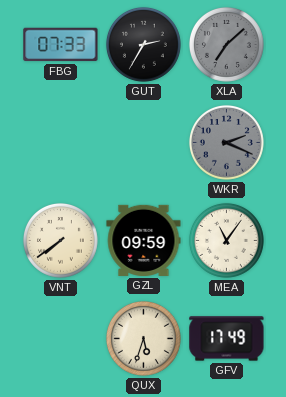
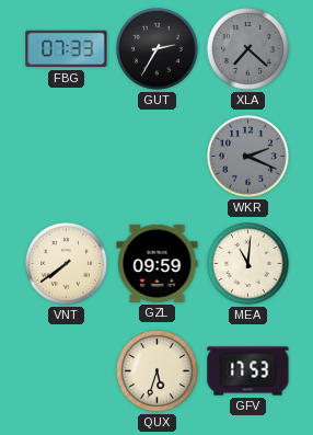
XLA: 7:08 -> 7:22 (247, 48)
MEA: 11:06 -> 11:01 (247, 263)
GFV: 17:49 -> 17:53 (248, 371)
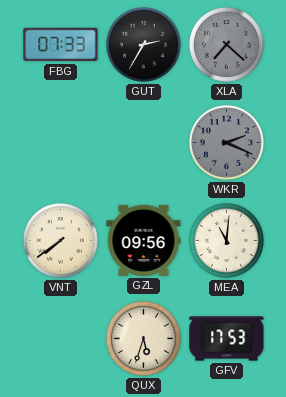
GZL: 09:59 -> 09:56 (144, 240)
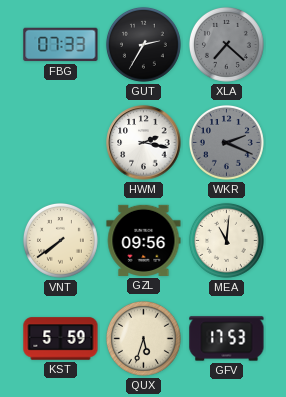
HWM: none -> 2:17 (144, 143)
KST: none -> 5:59 (61, 339)
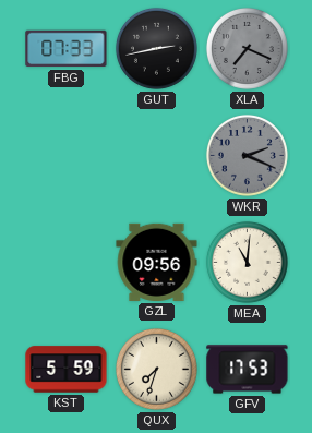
GUT: 2:35 -> 2:43 (156, 48)
XLA: 7:22 -> 7:19 (247, 48)
HWM: 2:17 -> none (144, 143)
VNT: 7:39 -> none (60, 240)
QUX: 5:33 -> 7:33 (156, 369)
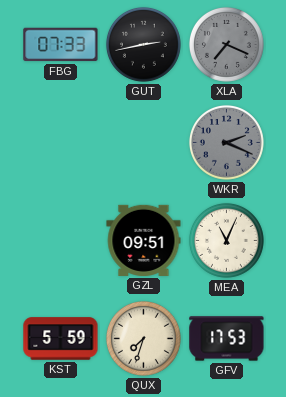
GZL: 09:56 -> 09:51 (144, 240)
MEA: 11:01 -> 11:04 (226, 240)
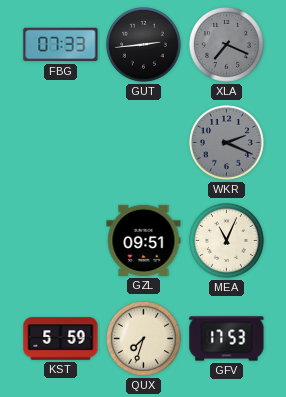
GUT: 2:43 -> 2:44 (143, 44)
